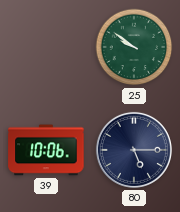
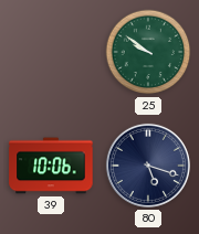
80: 5:15 -> 5:18 (148, 166)
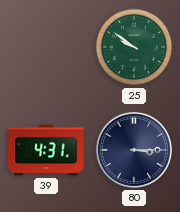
39: 10:06 -> 4:31 (46, 150)
80: 5:18 -> 3:15 (134, 150)
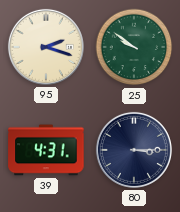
95: none -> 2:18 (46, 47)
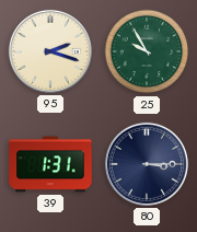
25: 9:51 -> 9:55 (147, 51)
39: 4:31 -> 1:31 (50, 164)
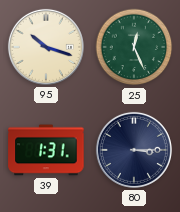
95: 2:18 -> 10:18 (46, 47)
25: 9:55 -> 12:26 (134, 47)
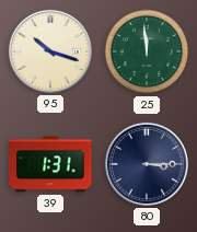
25: 12:26 -> 11:59 (147, 51)
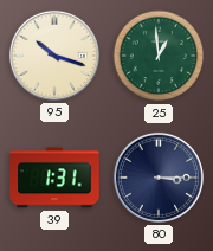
25: 11:59 -> 12:59 (159, 56)
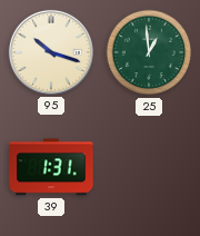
80: 3:15 -> none (159, 178)
